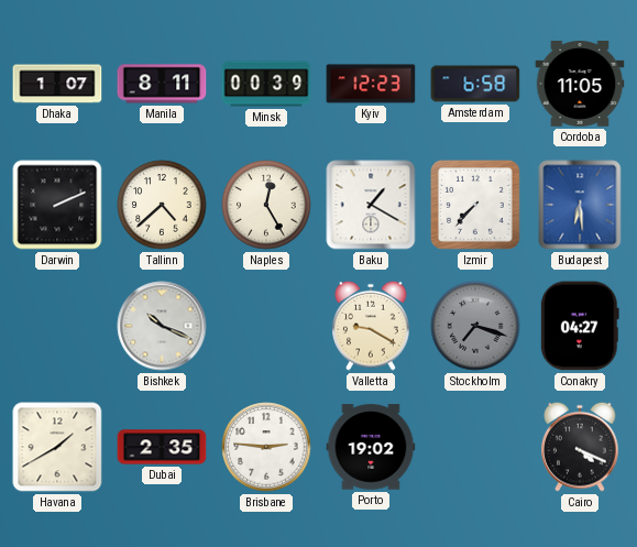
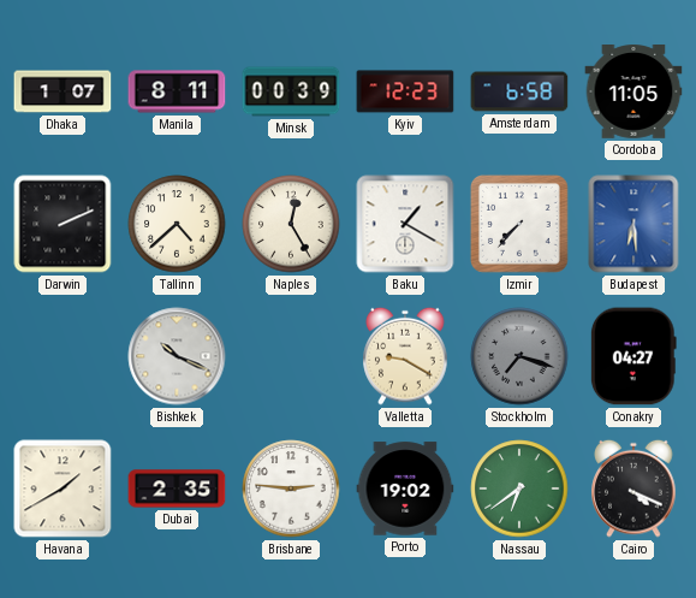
Nassau: none -> 6:39 (519, 489)
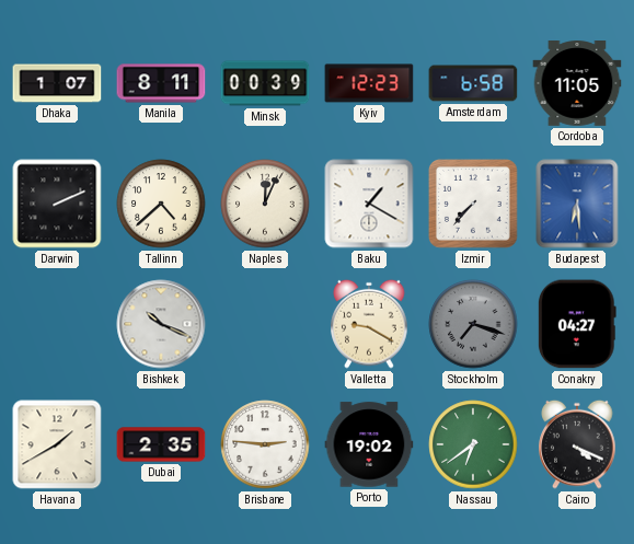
Naples: 12:25 -> 12:04 (265, 204)
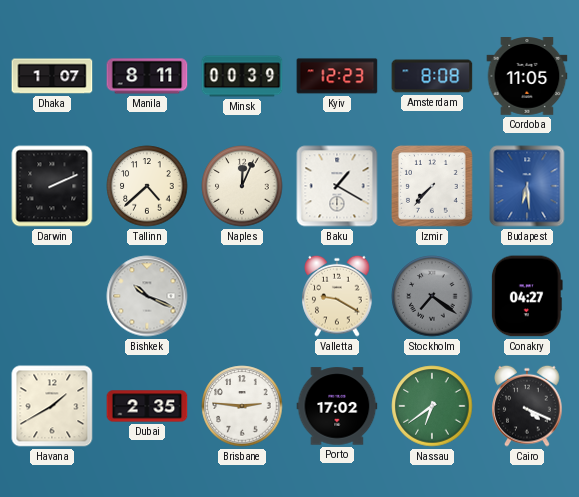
Amsterdam: 6:58 -> 8:08 (432, 76)
Stockholm: 7:18 -> 7:21 (432, 296)
Porto: 19:02 -> 17:02 (337, 406)
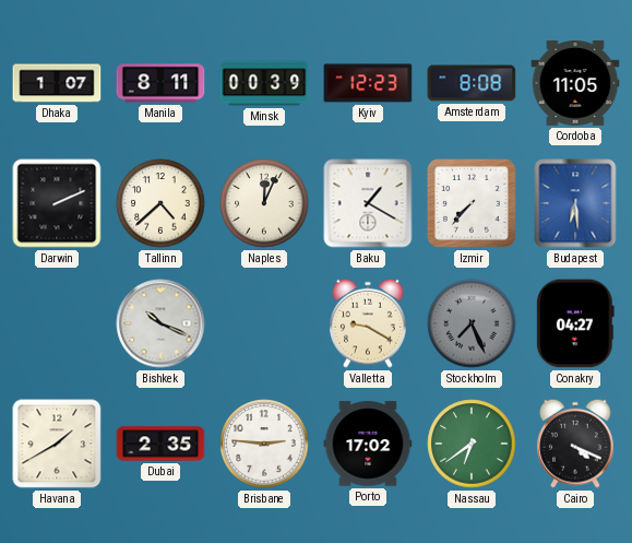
Stockholm: 7:21 -> 7:26 (472, 323)
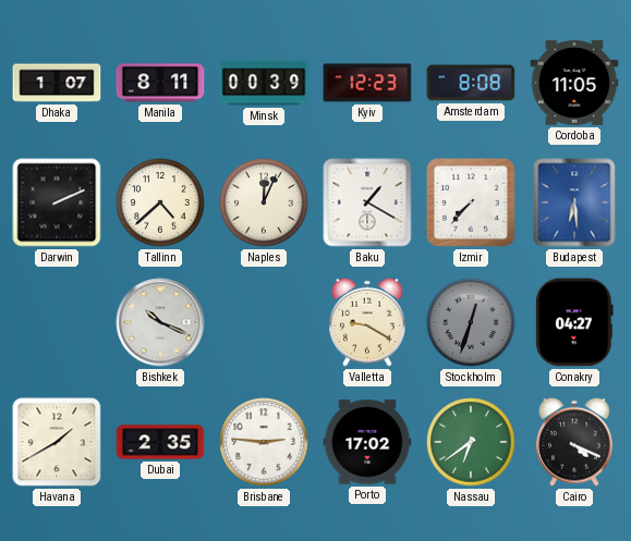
Stockholm: 7:26 -> 12:33 (471, 322)
